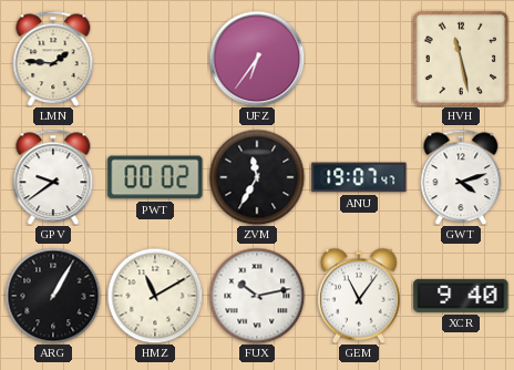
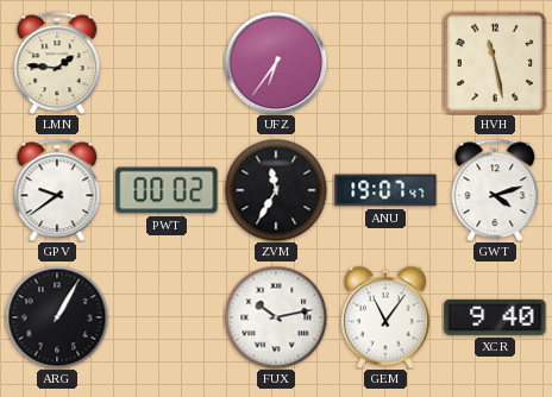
HMZ: 11:10 -> none (155, 296)
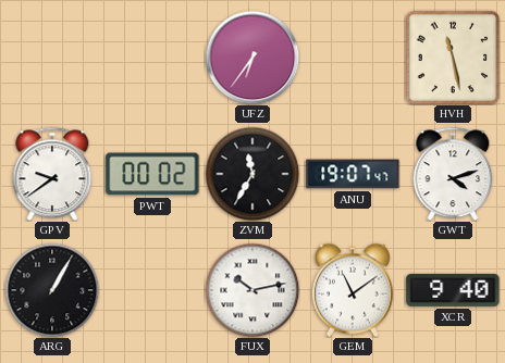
LMN: 1:46 -> none (57, 63)
GEM: 11:06 -> 11:09 (353, 290)
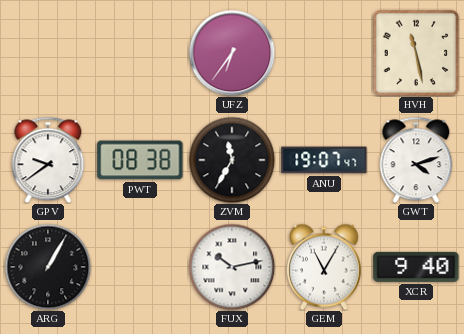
PWT: 00:02 -> 08:38 (140, 160)
GEM: 11:09 -> 11:05 (324, 267)
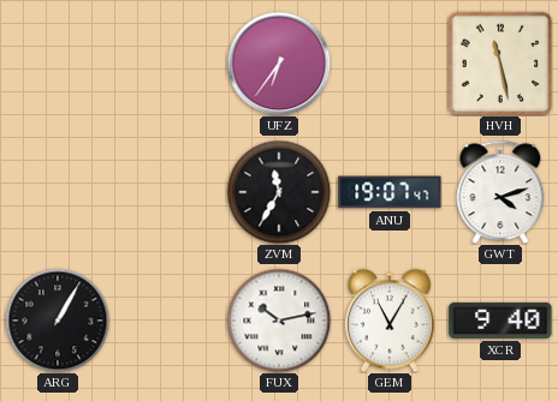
GPV: 9:39 -> none (48, 160)
PWT: 08:38 -> none (140, 160)
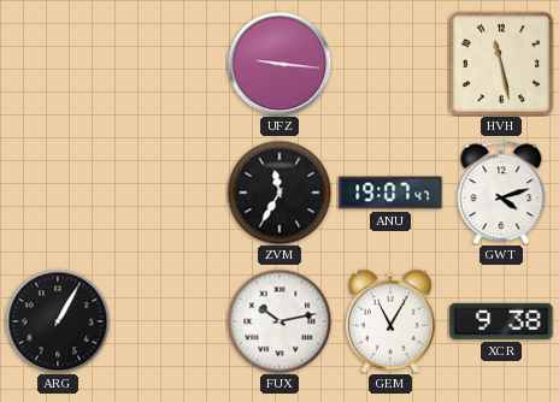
UFZ: 6:36 -> 9:16 (279, 64)
XCR: 9:40 -> 9:38 (501, 321)
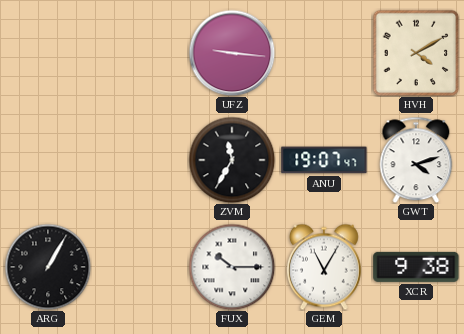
HVH: 11:28 -> 4:10 (416, 53)
FUX: 10:13 -> 10:15 (232, 267)
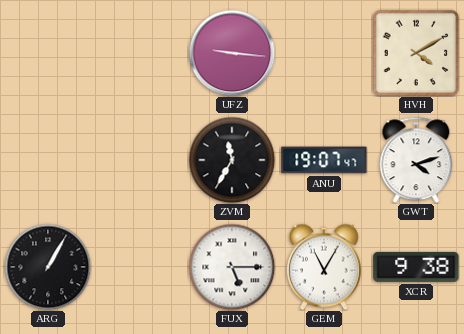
FUX: 10:15 -> 5:15 (232, 267)
